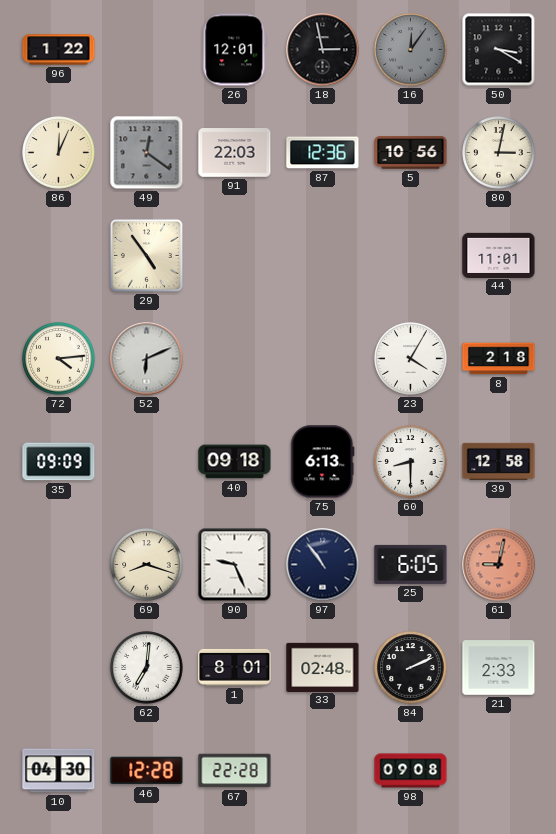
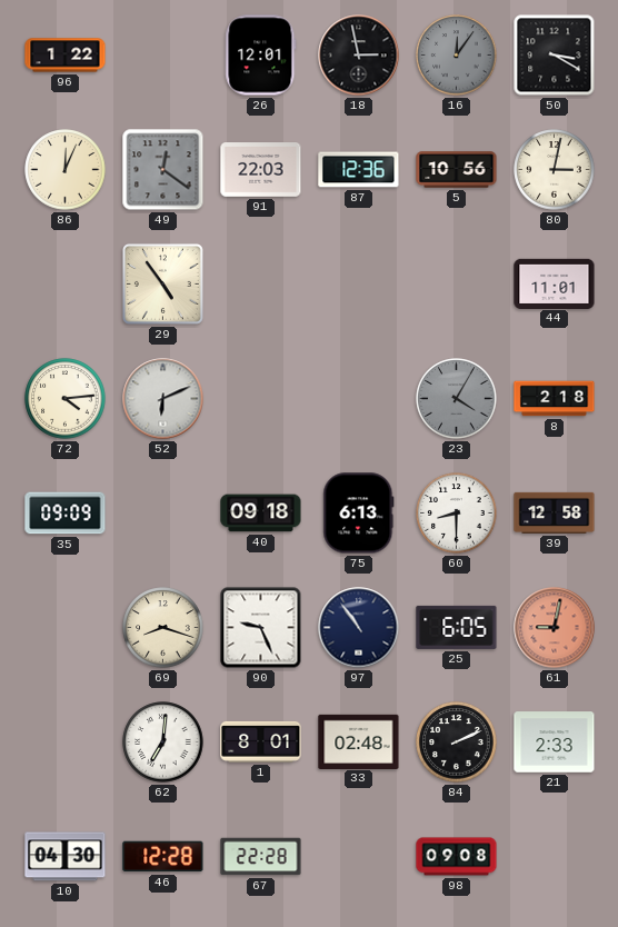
23 dial: white -> grey (457, 399)
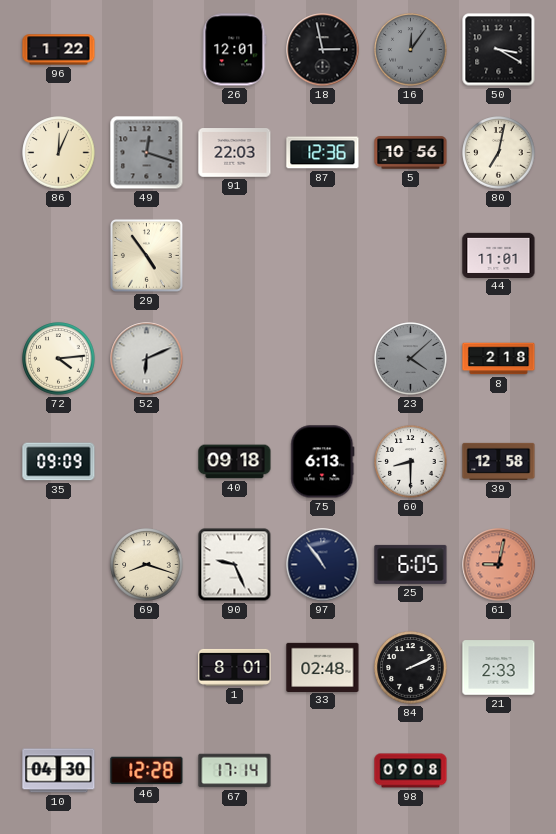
49: 12:21 -> 12:18 (147, 153)
80: 3:02 -> 7:02 (499, 153)
23: 4:05 -> 4:08 (411, 359)
62: 7:01 -> none (163, 742)
67: 22:28 -> 17:14 (235, 771)
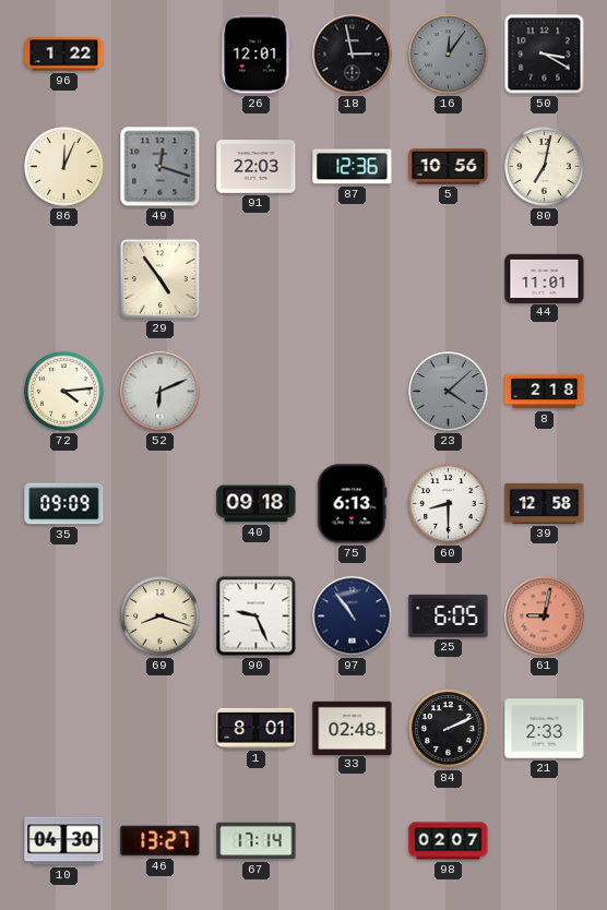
46: 12:28 -> 13:27 (160, 841)
98: 09:08 -> 02:07 (449, 841)
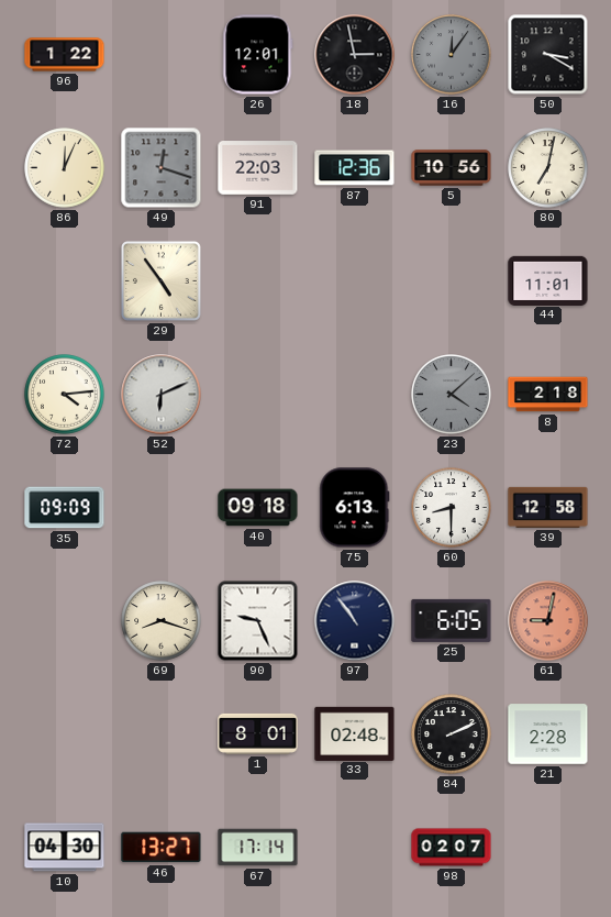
21: 2:33 -> 2:28 (548, 734)
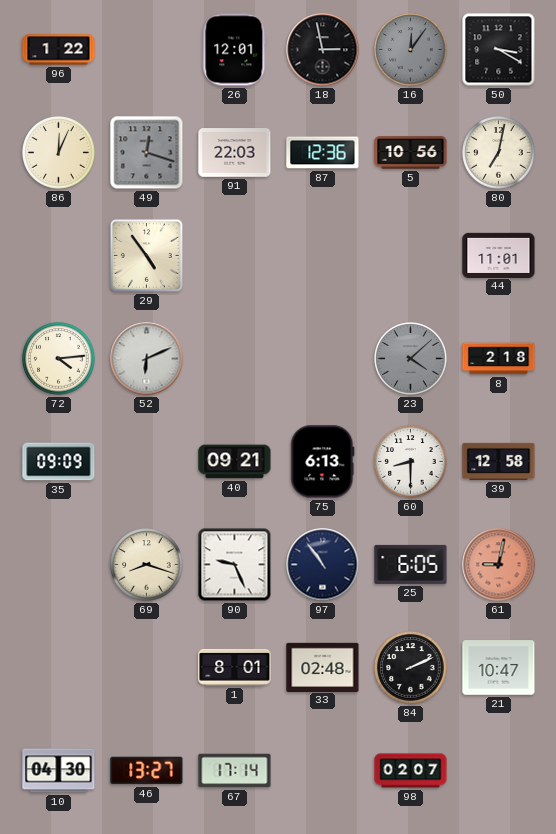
40: 09:18 -> 09:21 (235, 462)
21: 2:28 -> 10:47 (499, 668)
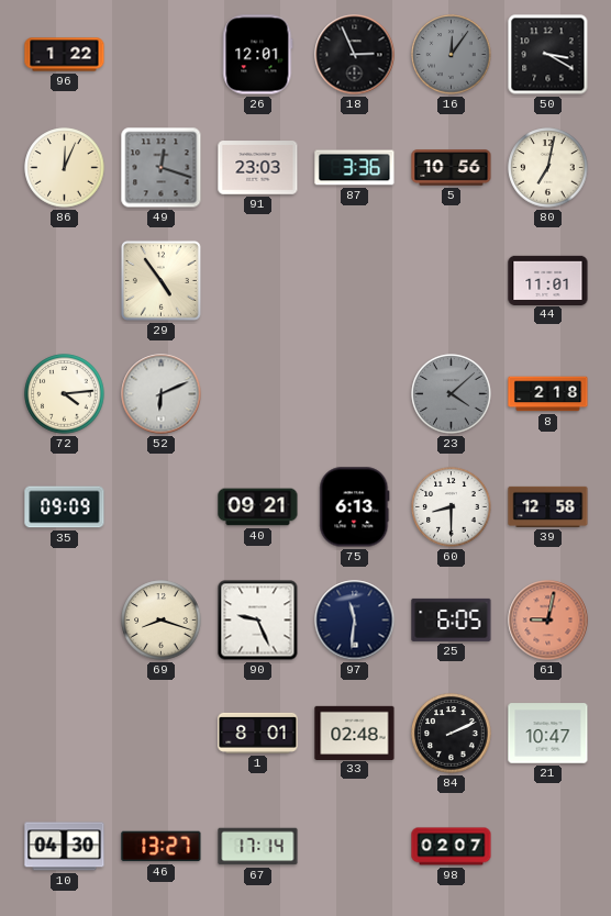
18: 2:58 -> 2:56 (355, 55)
91: 22:03 -> 23:03 (258, 168)
87: 12:36 -> 3:36 (355, 168)
97: 10:54 -> 11:31 (355, 621)
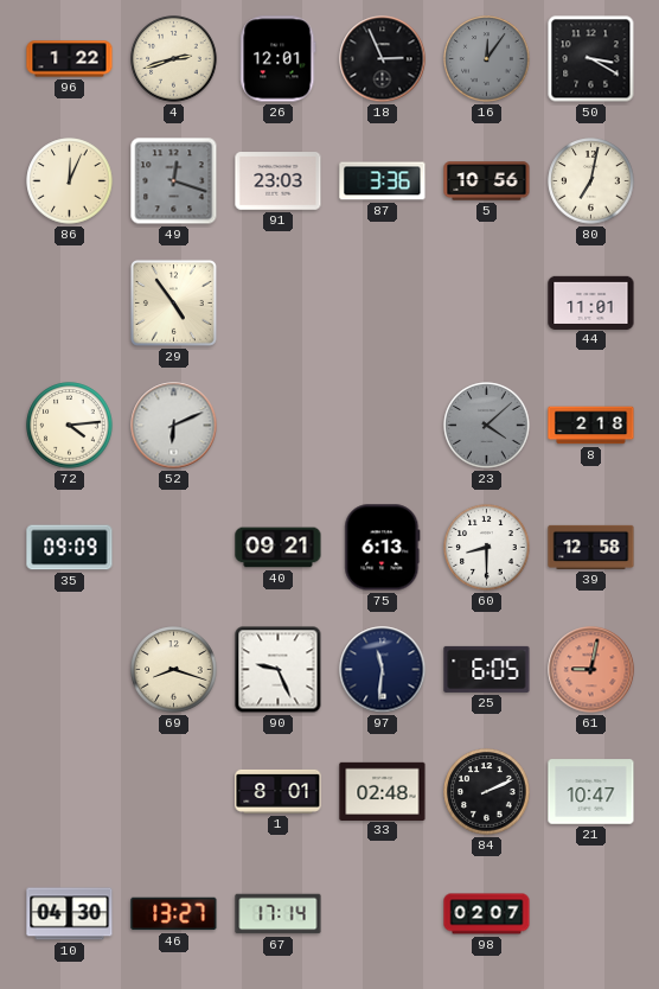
4: none -> 2:42 (174, 59)
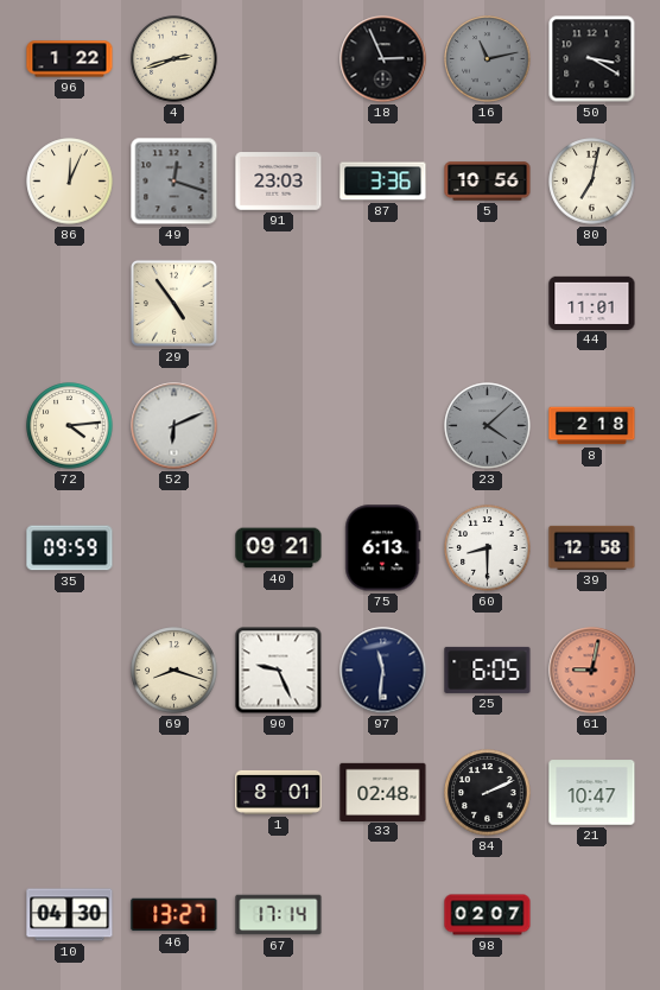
26: 12:01 -> none (279, 59)
16: 12:06 -> 11:13 (488, 59)
35: 09:09 -> 09:59 (70, 548)
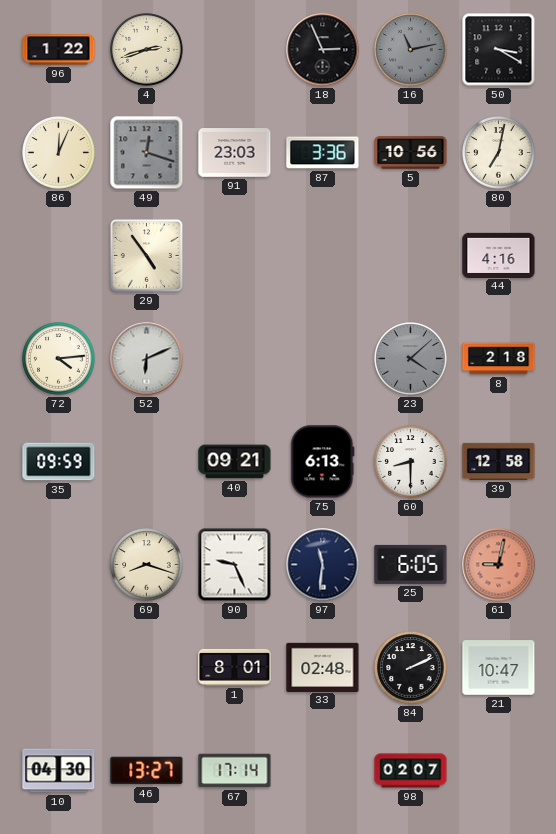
44: 11:01 -> 4:16 (499, 255)
